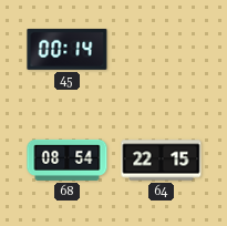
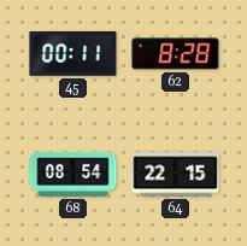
45: 00:14 -> 00:11 (73, 53)
62: none -> 8:28 (176, 54)
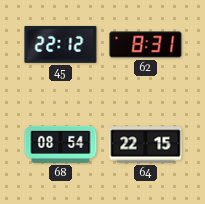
45: 00:11 -> 22:12 (61, 44)
62: 8:28 -> 8:31 (146, 45)
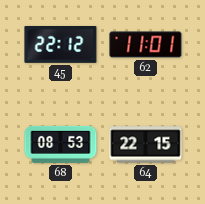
62: 8:31 -> 11:01 (146, 45)
68: 08:54 -> 08:53 (61, 144)
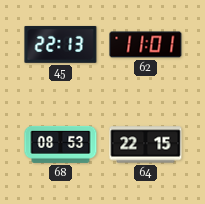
45: 22:12 -> 22:13 (61, 44)
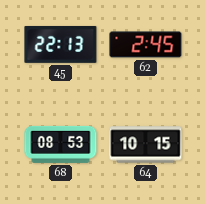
62: 11:01 -> 2:45 (146, 45)
64: 22:15 -> 10:15 (146, 145)
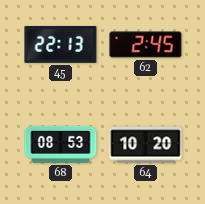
64: 10:15 -> 10:20 (146, 145)
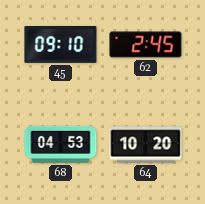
45: 22:13 -> 09:10 (61, 44)
68: 08:53 -> 04:53 (61, 144)
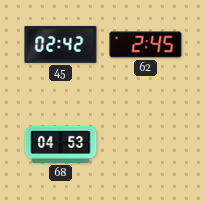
45: 09:10 -> 02:42 (61, 44)
64: 10:20 -> none (146, 145)
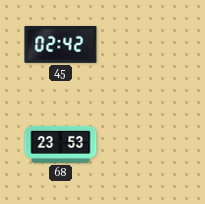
62: 2:45 -> none (146, 45)
68: 04:53 -> 23:53 (61, 144)
